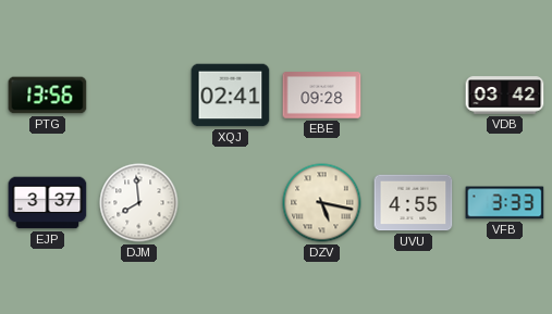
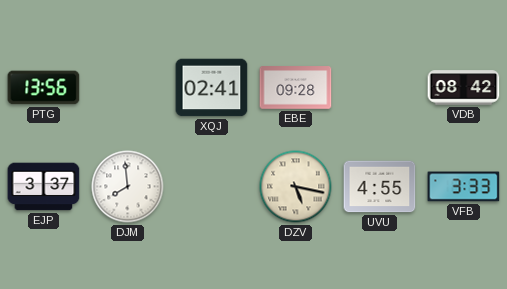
VDB: 03:42 -> 08:42 (464, 88)
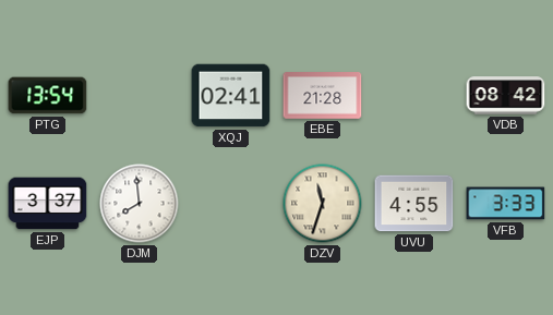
PTG: 13:56 -> 13:54 (48, 96)
EBE: 09:28 -> 21:28 (323, 96)
DZV: 5:17 -> 11:33 (323, 204)
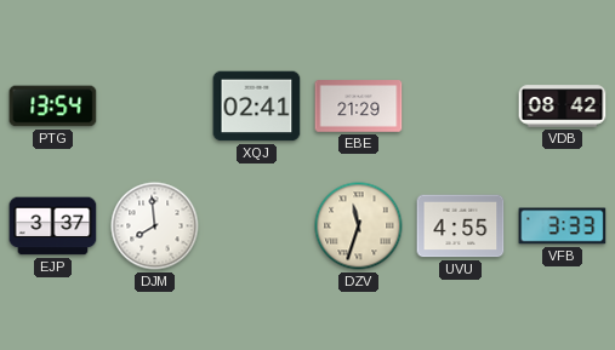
EBE: 21:28 -> 21:29 (359, 107)
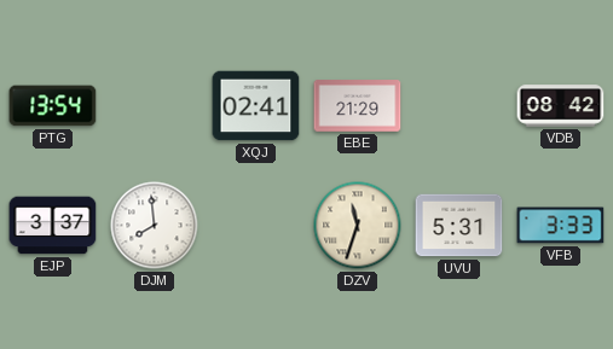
UVU: 4:55 -> 5:31 (459, 226)
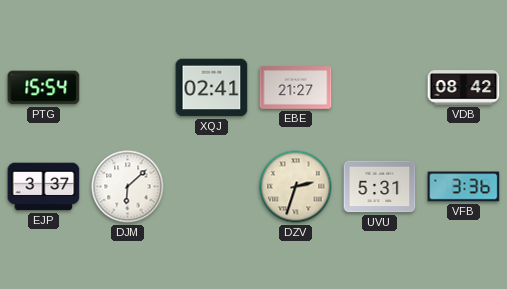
PTG: 13:54 -> 15:54 (44, 88)
EBE: 21:29 -> 21:27 (296, 88)
DJM: 7:59 -> 6:08 (128, 187)
DZV: 11:33 -> 2:33 (296, 187)
VFB: 3:33 -> 3:36 (464, 187)
